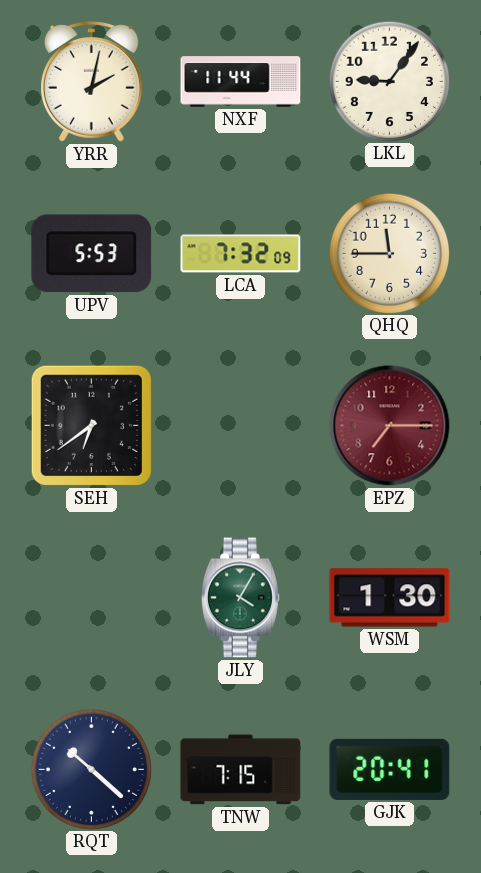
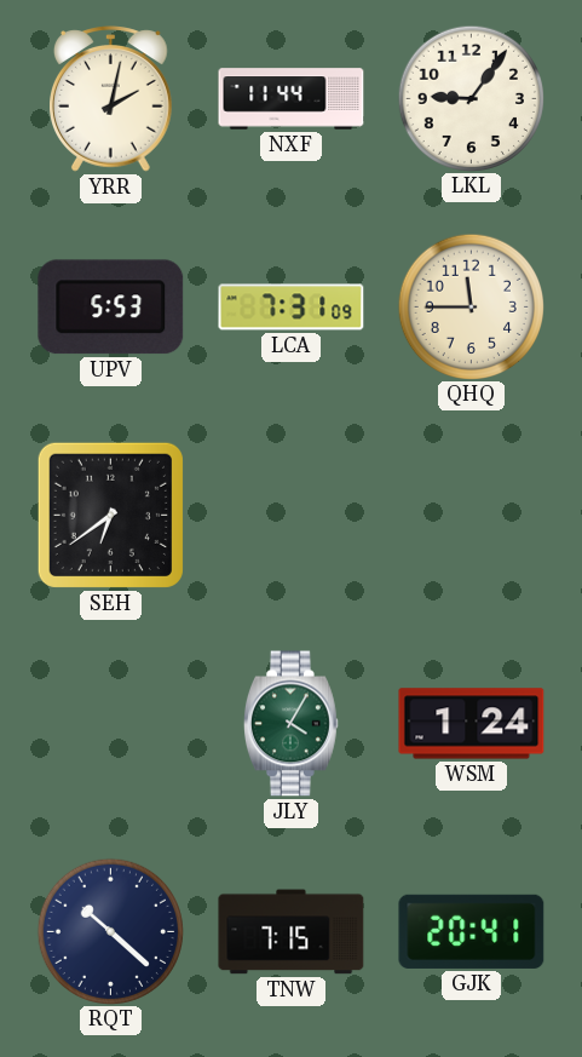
LCA: 7:32 -> 7:31 (292, 308)
EPZ: 7:15 -> none (390, 426)
WSM: 1:30 -> 1:24 (472, 724)
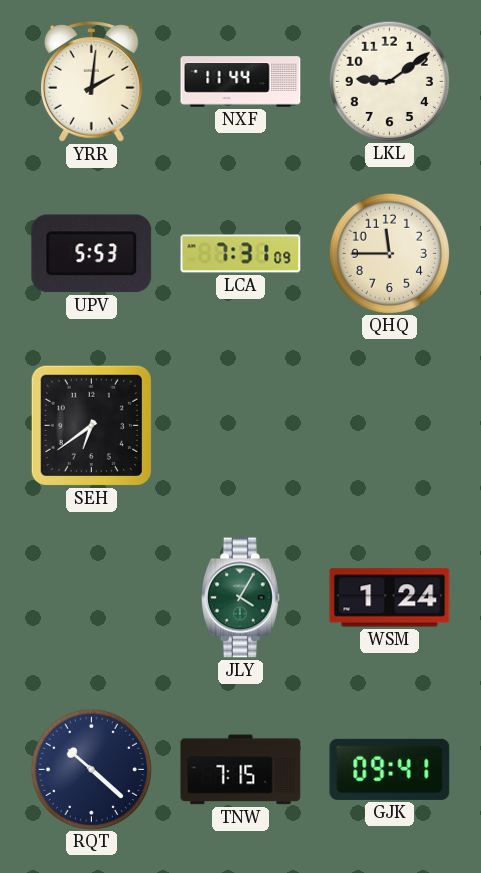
YRR: 2:02 -> 2:01 (92, 82)
LKL: 9:06 -> 9:09 (389, 81)
GJK: 20:41 -> 09:41 (390, 769)
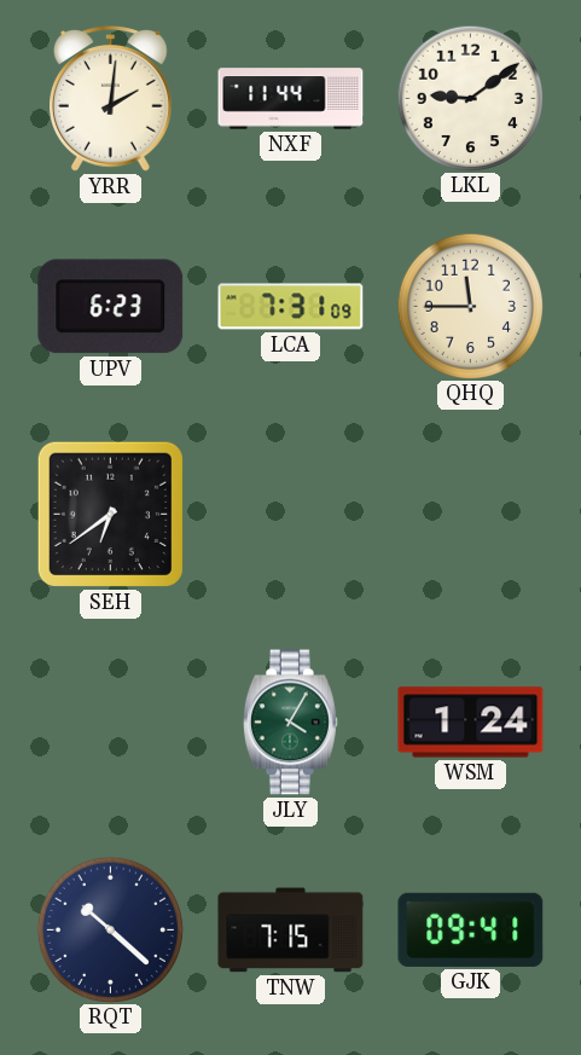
UPV: 5:53 -> 6:23 (111, 307)
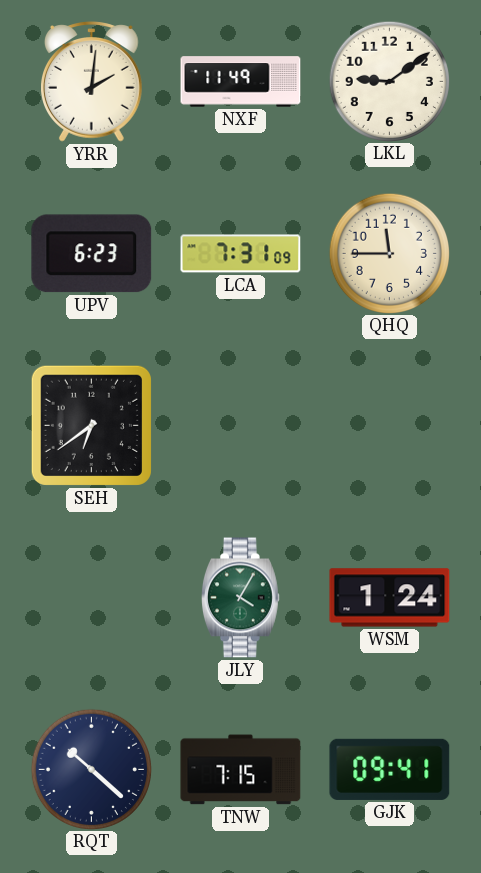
NXF: 11:44 -> 11:49 (241, 82)
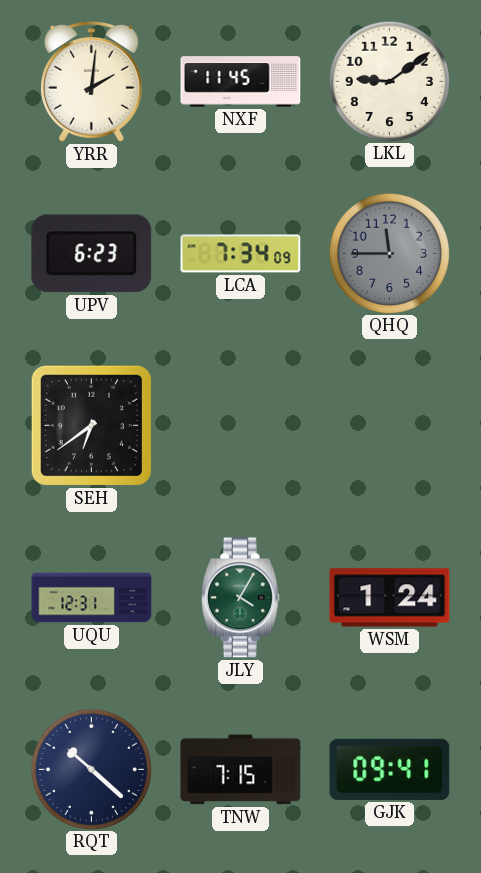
NXF: 11:49 -> 11:45 (241, 82)
LCA: 7:31 -> 7:34 (241, 254)
QHQ dial: cream -> grey (389, 253)
UQU: none -> 12:31 (92, 598)
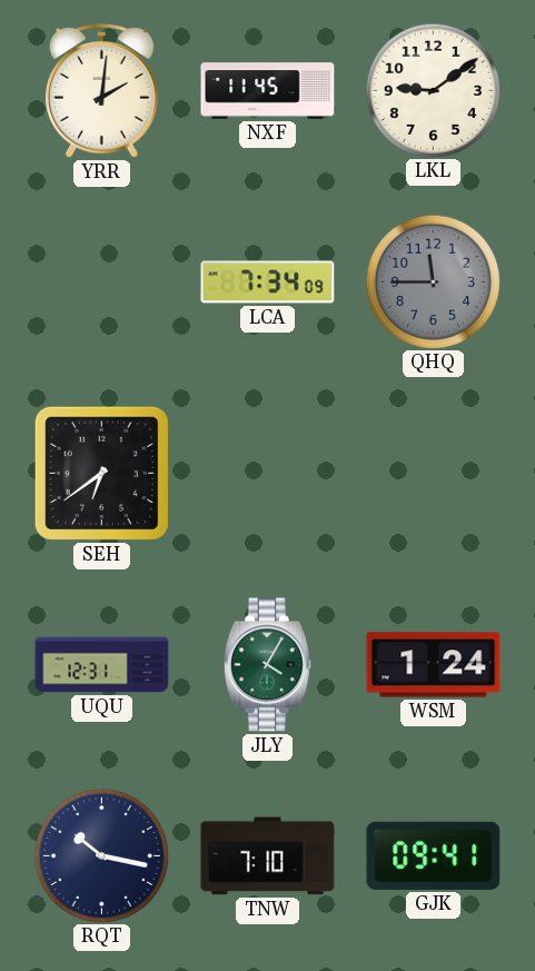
UPV: 6:23 -> none (92, 254)
RQT: 10:22 -> 10:17 (101, 855)
TNW: 7:15 -> 7:10 (268, 856)
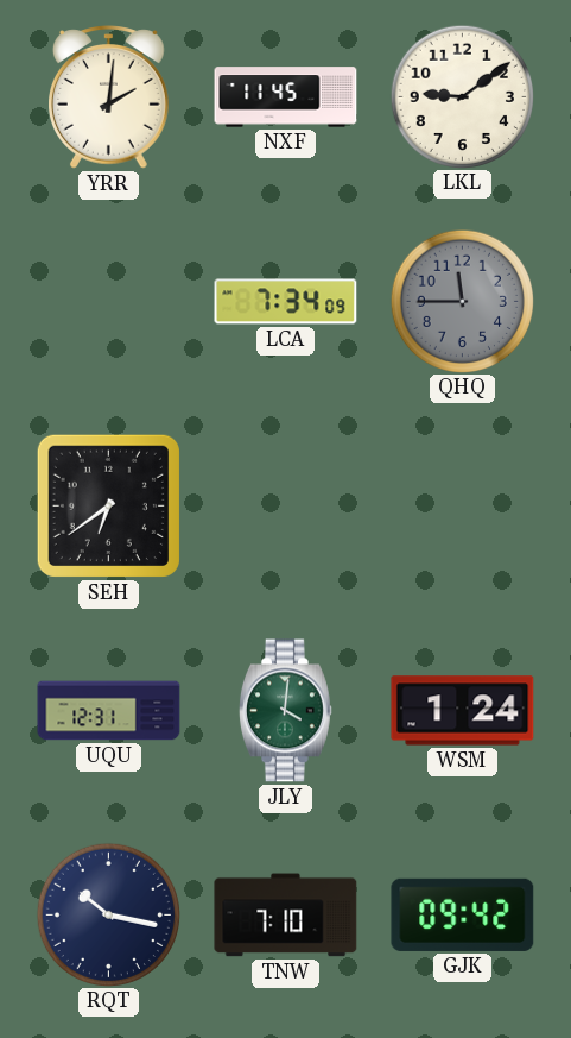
JLY: 4:05 -> 4:01 (285, 711)
GJK: 09:41 -> 09:42 (463, 914)
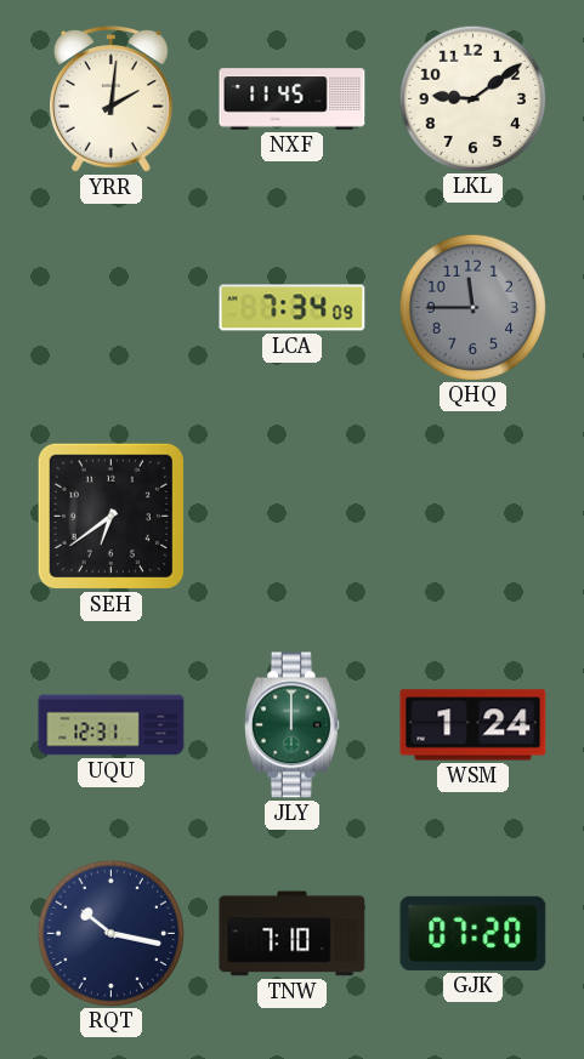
JLY: 4:01 -> 12:00 (291, 725)
GJK: 09:42 -> 07:20 (474, 933)
